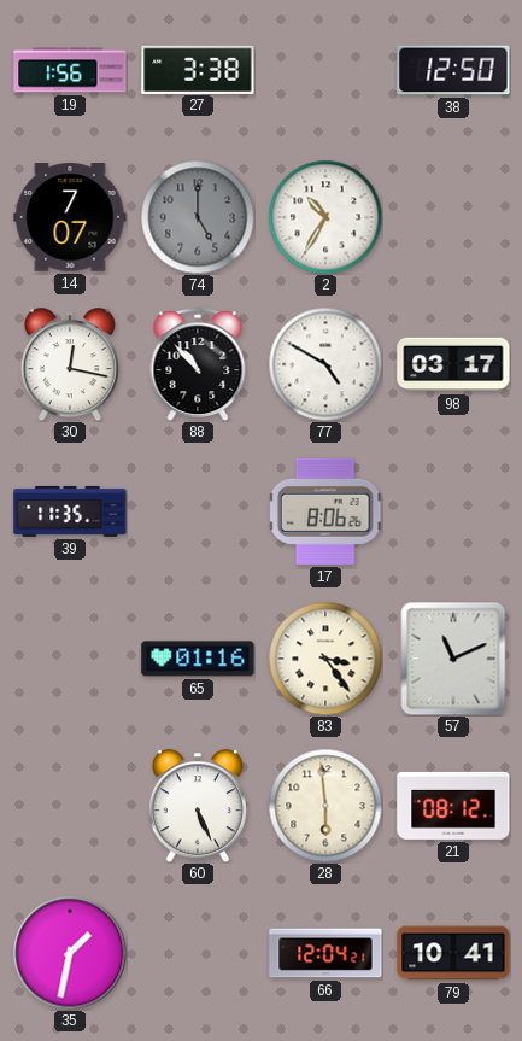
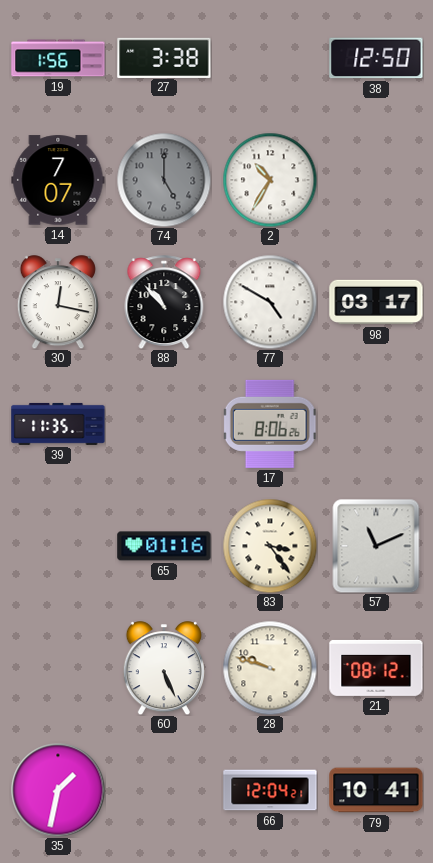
28: 5:59 -> 9:48 (270, 668)
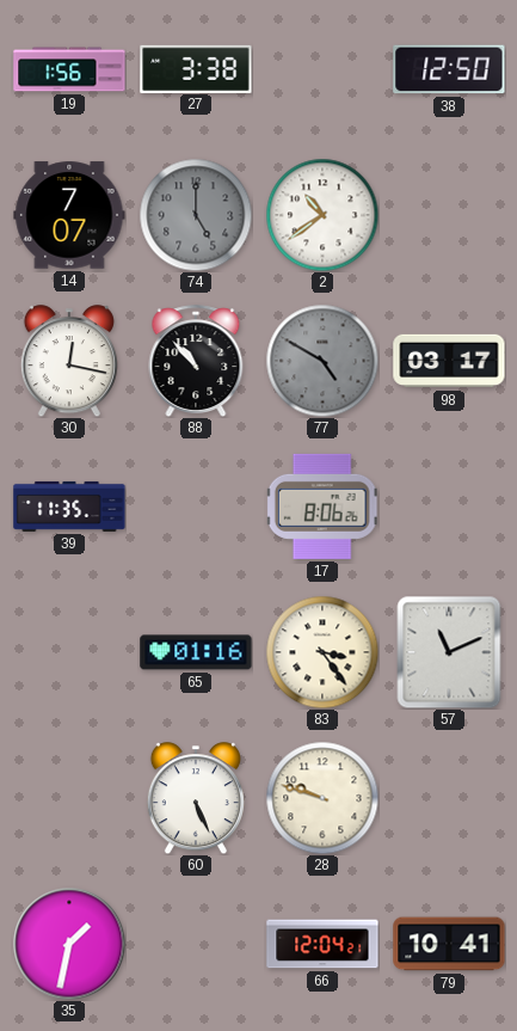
2: 10:35 -> 10:39 (322, 215)
77 dial: white -> grey (322, 361)
21: 08:12 -> none (376, 668)
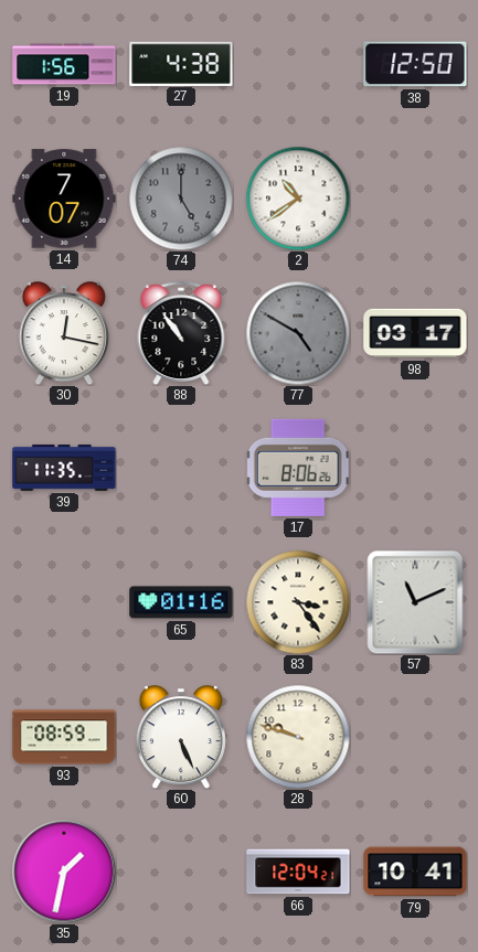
27: 3:38 -> 4:38 (181, 63)
88: 10:53 -> 10:54 (181, 333)
93: none -> 08:59 (64, 737)
